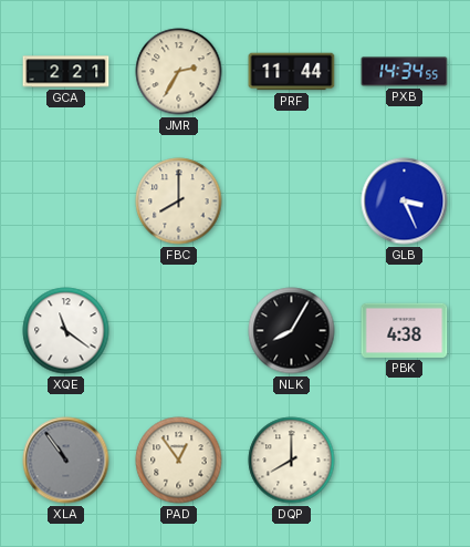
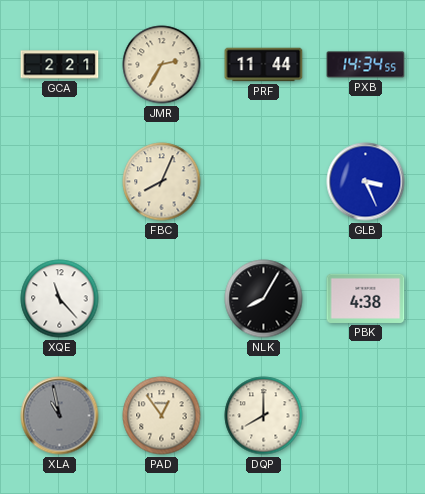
FBC: 8:00 -> 8:04 (162, 182)
XQE: 11:21 -> 11:23 (60, 299)
XLA: 10:54 -> 10:58 (60, 416)
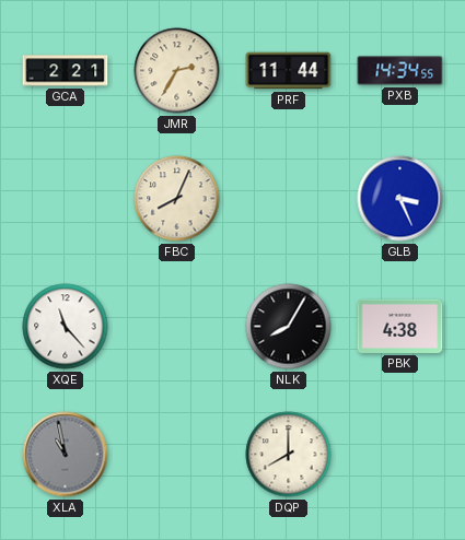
PAD: 12:54 -> none (162, 416)
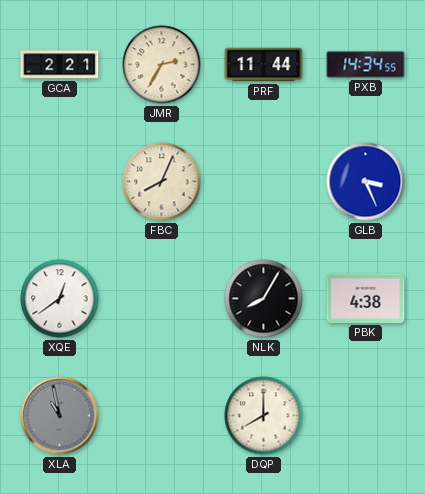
XQE: 11:23 -> 12:39 (60, 299)
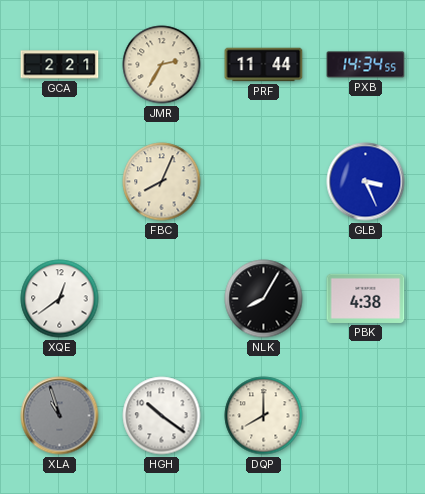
XLA: 10:58 -> 10:57 (60, 416)
HGH: none -> 10:21 (162, 416)
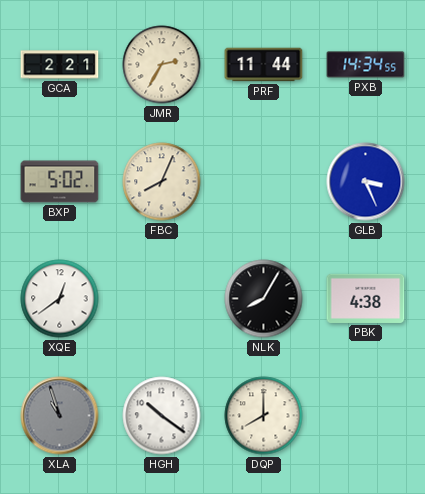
BXP: none -> 5:02 (60, 182)
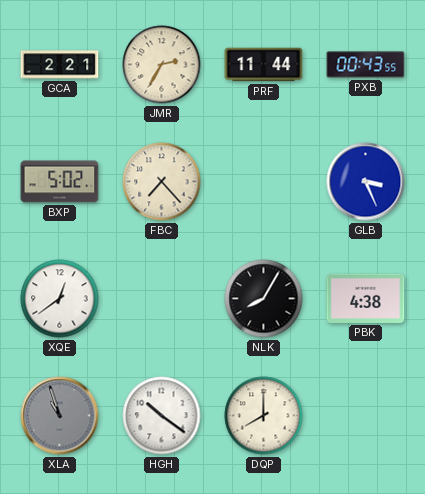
PXB: 14:34 -> 00:43 (366, 65)
FBC: 8:04 -> 7:23 (162, 182)
